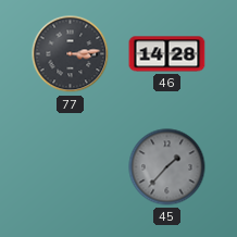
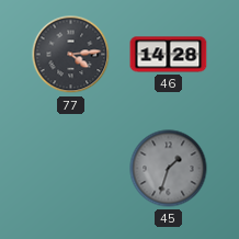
77: 3:14 -> 4:14 (71, 55)
45: 1:37 -> 1:33 (169, 169)
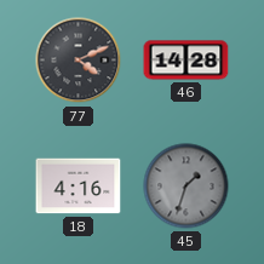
77: 4:14 -> 4:11 (79, 61)
18: none -> 4:16 (79, 186)
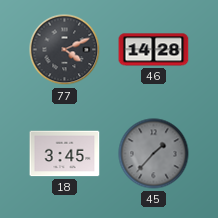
18: 4:16 -> 3:45 (65, 154)
45: 1:33 -> 1:37 (154, 154)
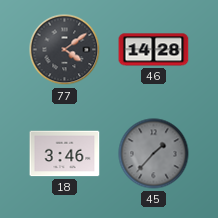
77: 4:11 -> 4:09 (65, 50)
18: 3:45 -> 3:46 (65, 154)
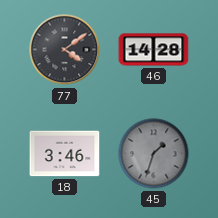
45: 1:37 -> 1:33 (154, 154)
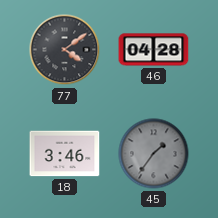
46: 14:28 -> 04:28 (154, 50)
45: 1:33 -> 1:36 (154, 154)
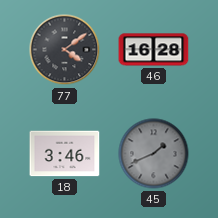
46: 04:28 -> 16:28 (154, 50)
45: 1:36 -> 1:41 (154, 154)
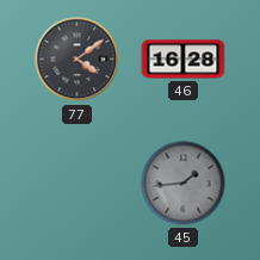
18: 3:46 -> none (65, 154)
45: 1:41 -> 1:44 (184, 184)
